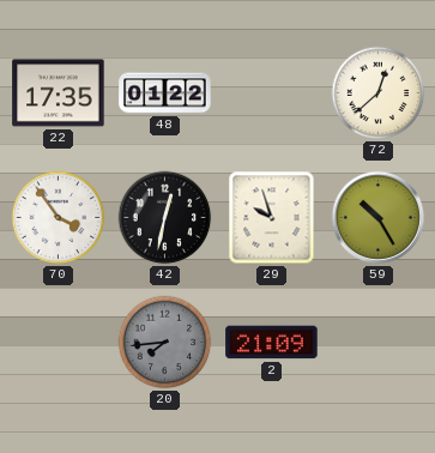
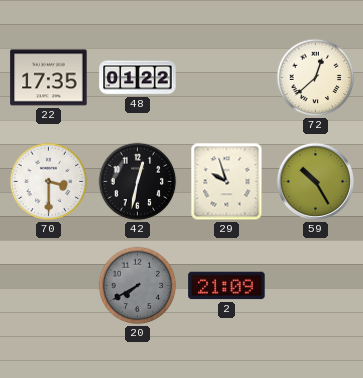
70: 3:54 -> 3:30 (49, 182)
20: 7:44 -> 7:40 (138, 286)
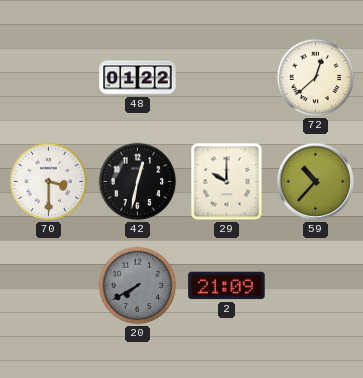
22: 17:35 -> none (49, 78)
29: 9:57 -> 10:00 (227, 182)
59: 10:25 -> 10:37 (315, 181)
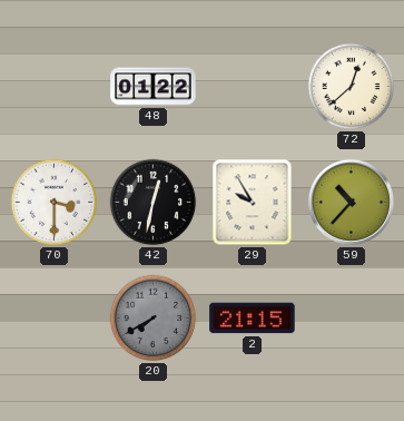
29: 10:00 -> 9:55 (253, 203)
2: 21:09 -> 21:15 (253, 319)
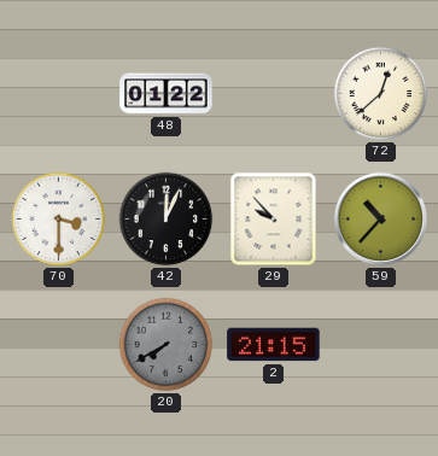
42: 12:32 -> 12:04 (167, 220)
29: 9:55 -> 9:53 (274, 220)
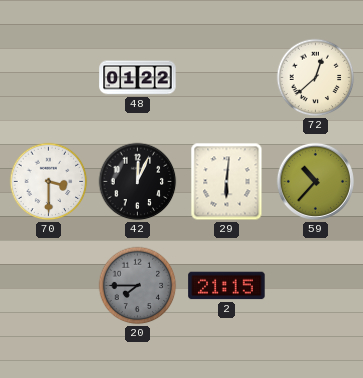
29: 9:53 -> 6:01 (227, 182)
20: 7:40 -> 7:45 (138, 286)
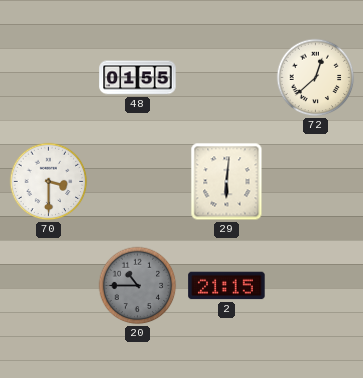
48: 01:22 -> 01:55 (138, 78)
42: 12:04 -> none (138, 182)
59: 10:37 -> none (315, 181)
20: 7:45 -> 10:45 (138, 286)
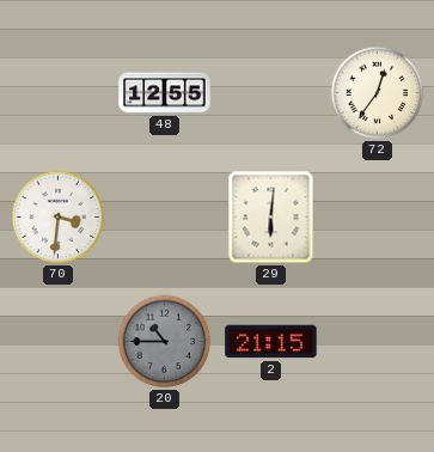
48: 01:55 -> 12:55 (165, 93)
72: 12:38 -> 12:36 (378, 93)
70: 3:30 -> 3:31 (59, 218)
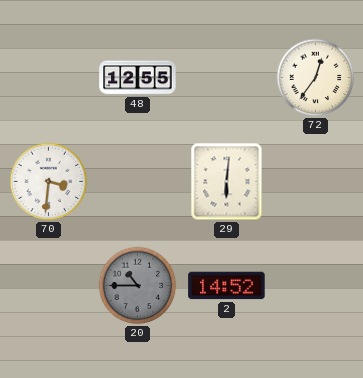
2: 21:15 -> 14:52 (227, 286)
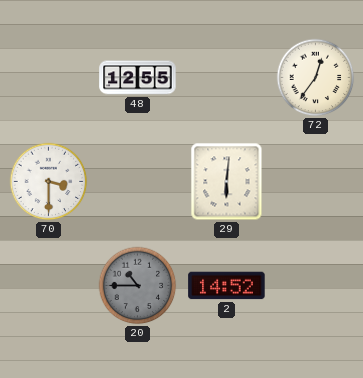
70: 3:31 -> 3:30 (49, 182)
